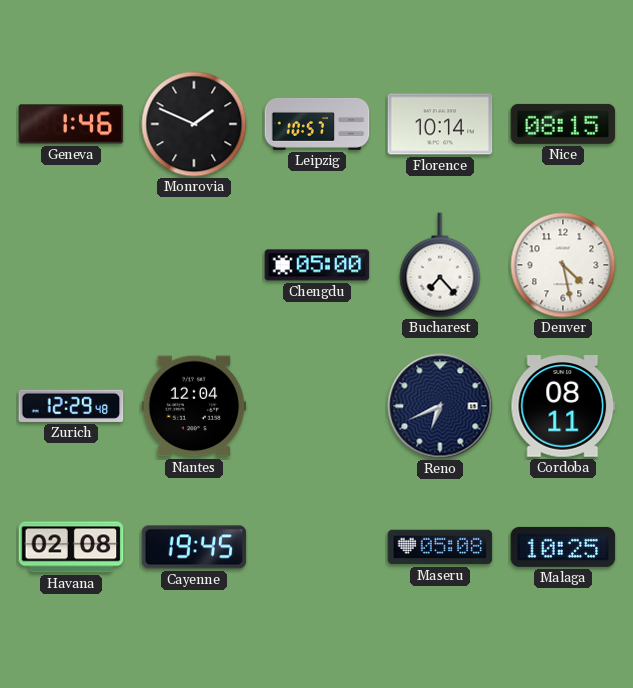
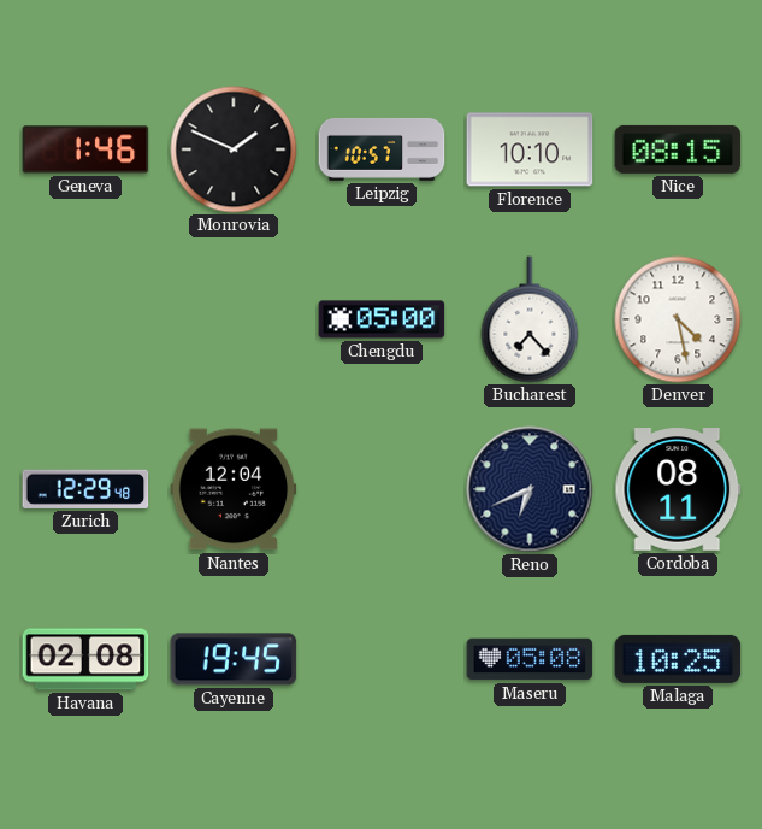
Florence: 10:14 -> 10:10 (530, 149)
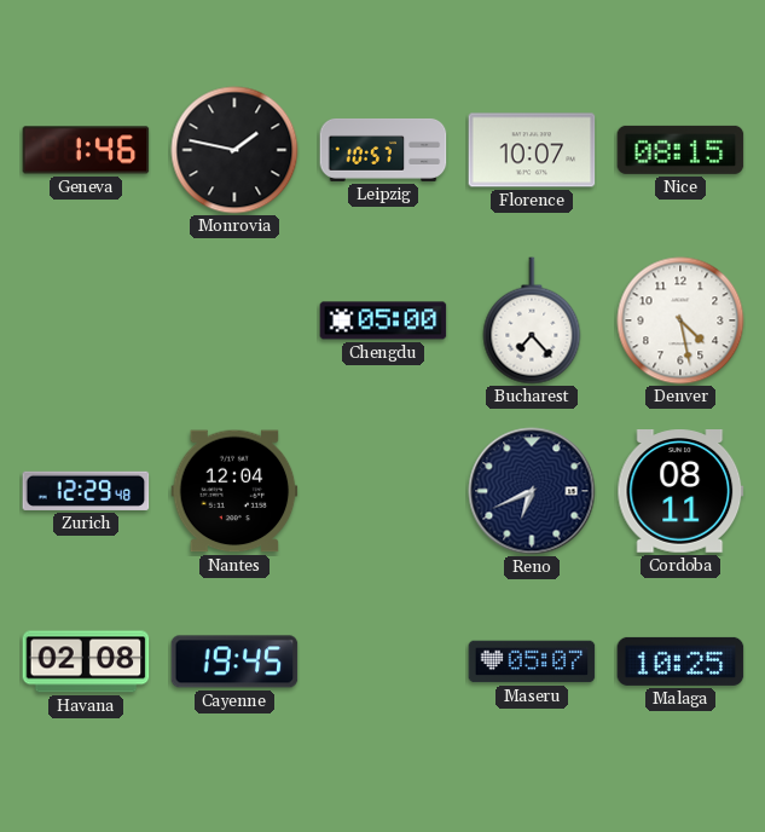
Monrovia: 1:49 -> 1:47 (234, 150)
Florence: 10:10 -> 10:07 (532, 150)
Maseru: 05:08 -> 05:07 (532, 661)
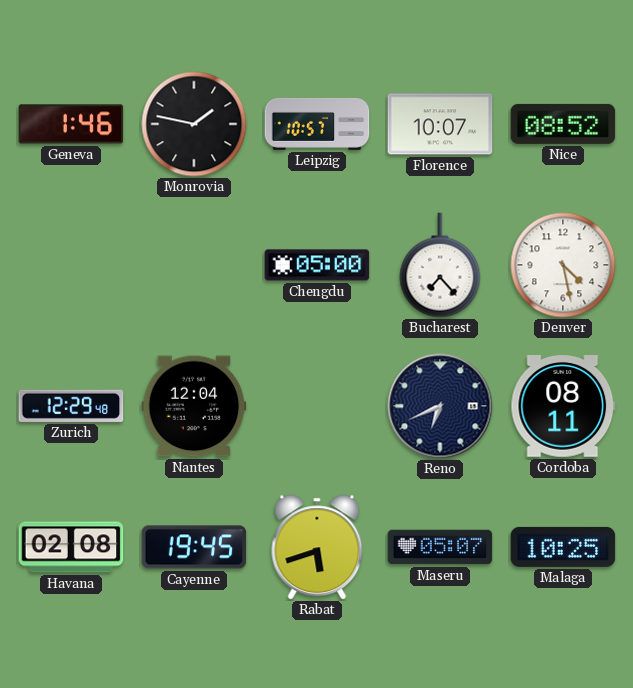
Nice: 08:15 -> 08:52 (563, 124)
Rabat: none -> 5:42 (317, 547)
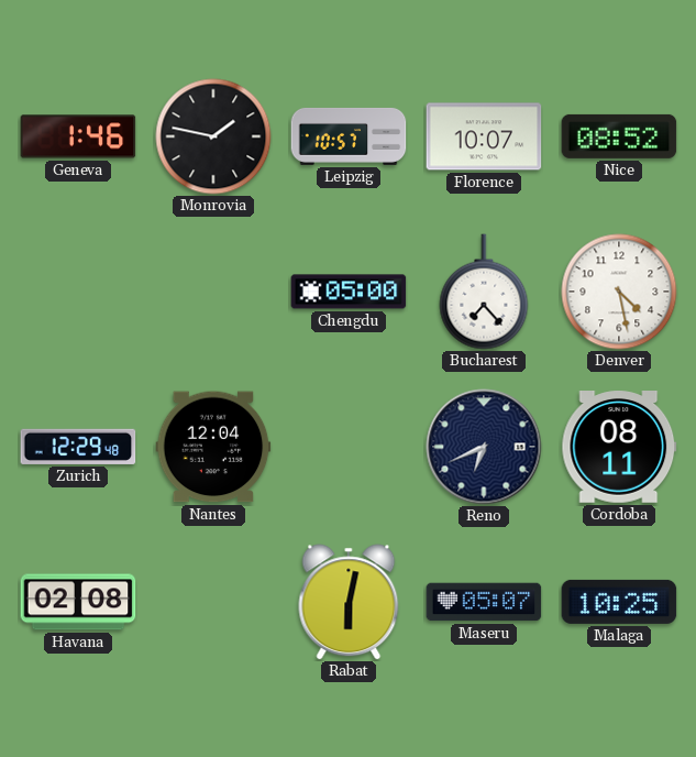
Cayenne: 19:45 -> none (194, 547)
Rabat: 5:42 -> 6:02 (349, 602)
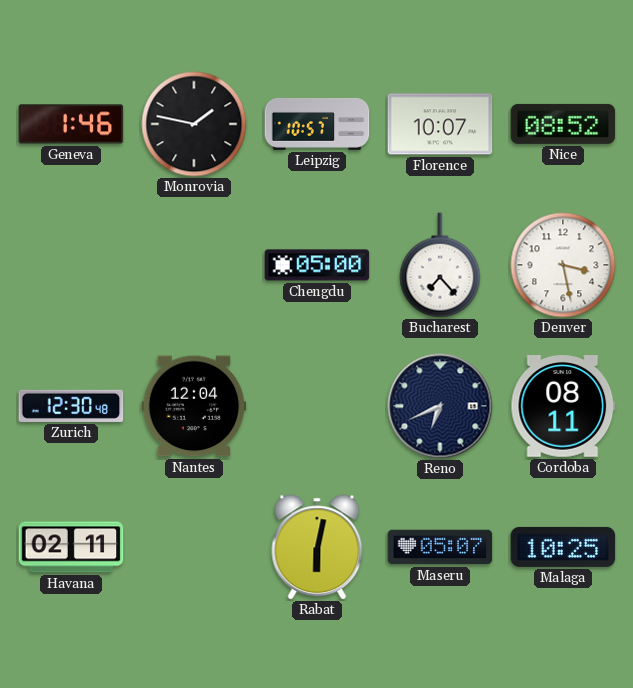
Denver: 4:28 -> 3:28 (563, 265)
Zurich: 12:29 -> 12:30 (71, 406)
Havana: 02:08 -> 02:11 (71, 547)
